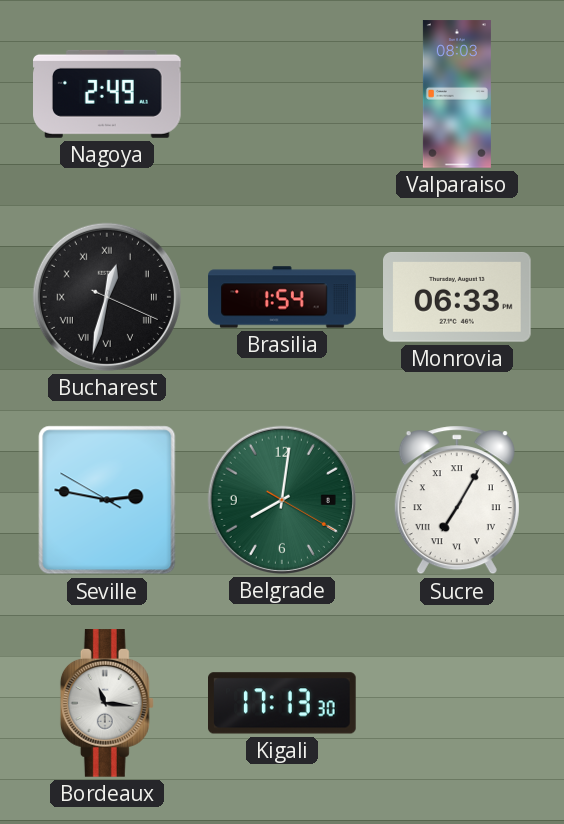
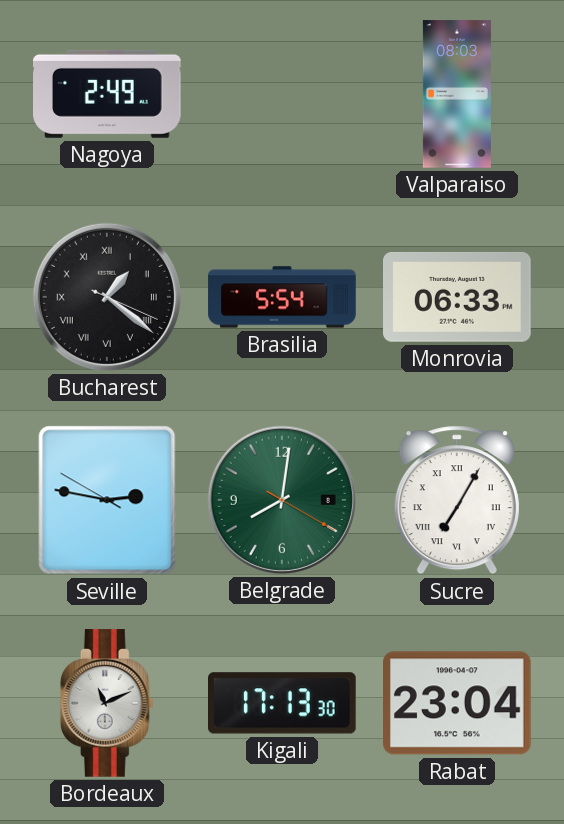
Bucharest: 12:32 -> 1:21 (107, 297)
Brasilia: 1:54 -> 5:54 (282, 297)
Bordeaux: 11:16 -> 11:11 (107, 703)
Rabat: none -> 23:04 (458, 703)
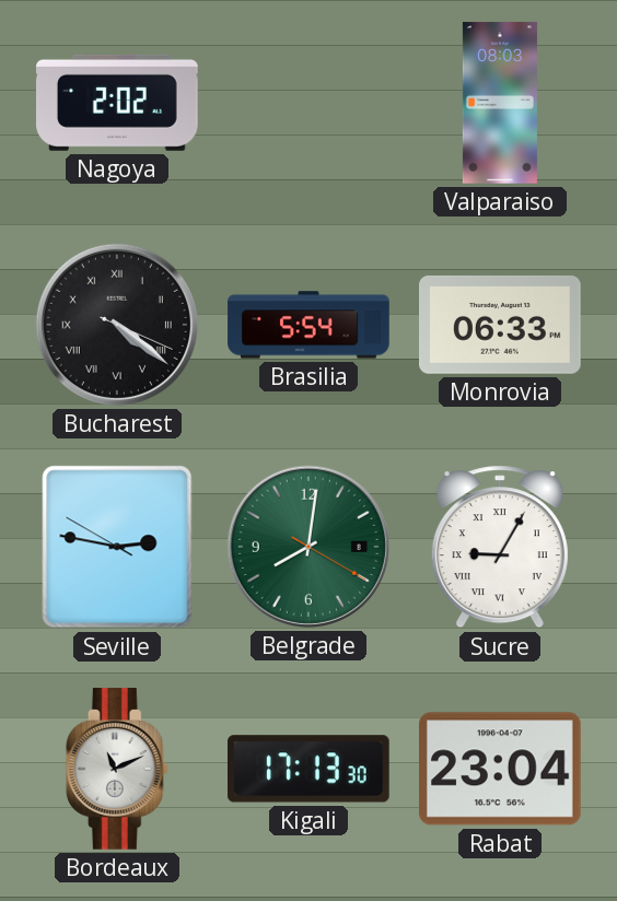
Nagoya: 2:49 -> 2:02 (118, 103)
Bucharest: 1:21 -> 4:21 (117, 325)
Sucre: 7:05 -> 9:05 (500, 547)
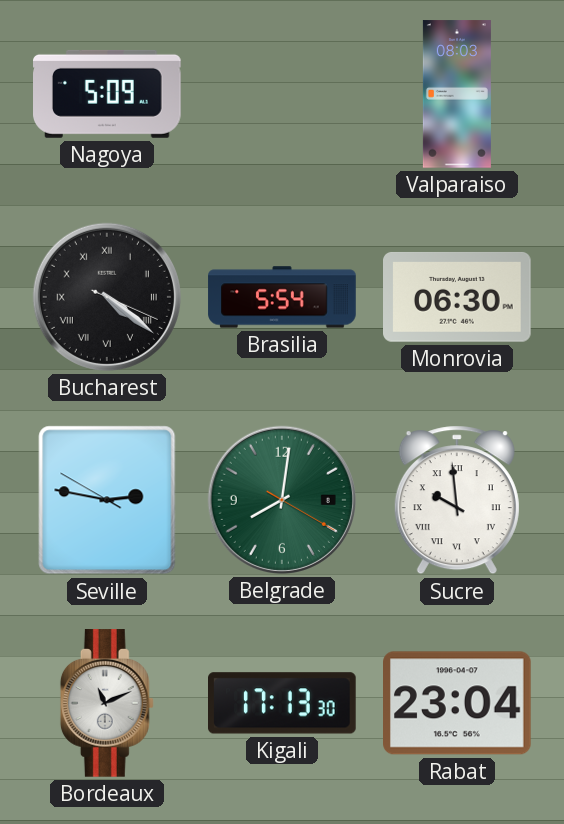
Nagoya: 2:02 -> 5:09 (108, 94)
Monrovia: 06:33 -> 06:30 (458, 297)
Sucre: 9:05 -> 9:59 (457, 500)
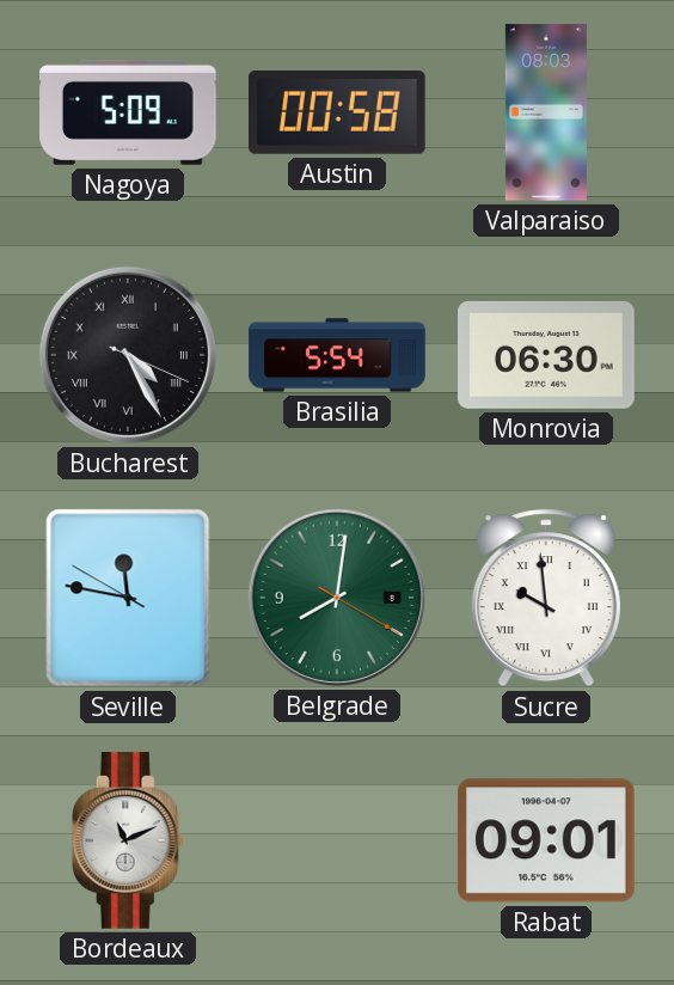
Austin: none -> 00:58 (338, 114)
Bucharest: 4:21 -> 4:25 (128, 355)
Seville: 2:46 -> 11:46 (128, 598)
Kigali: 17:13 -> none (283, 703)
Rabat: 23:04 -> 09:01 (547, 840)
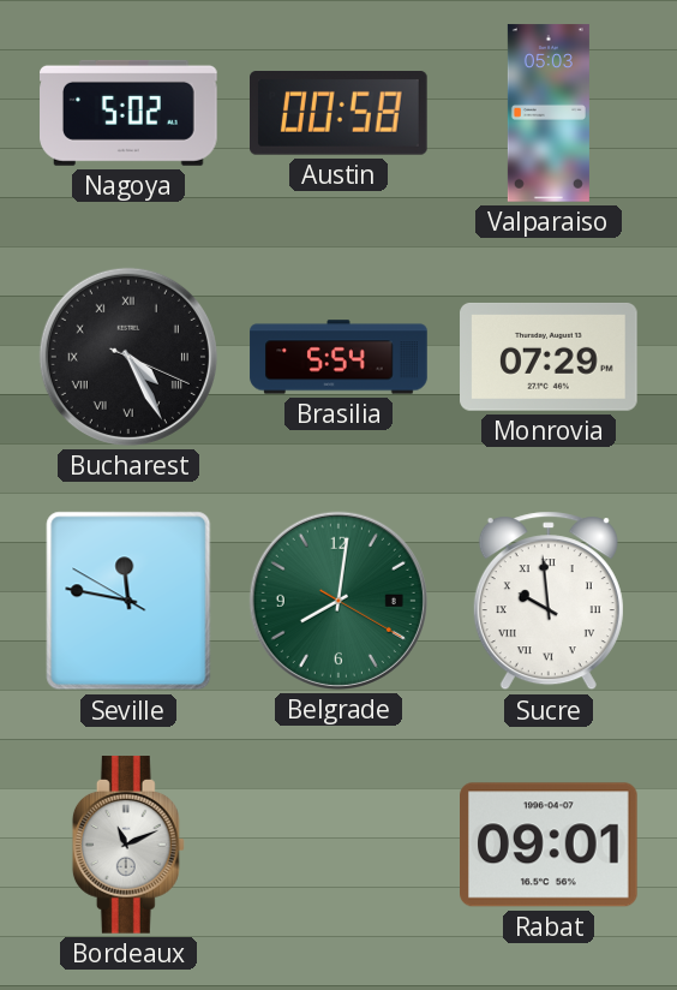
Nagoya: 5:09 -> 5:02 (130, 113)
Valparaiso: 08:03 -> 05:03 (549, 113)
Monrovia: 06:30 -> 07:29 (550, 357)
